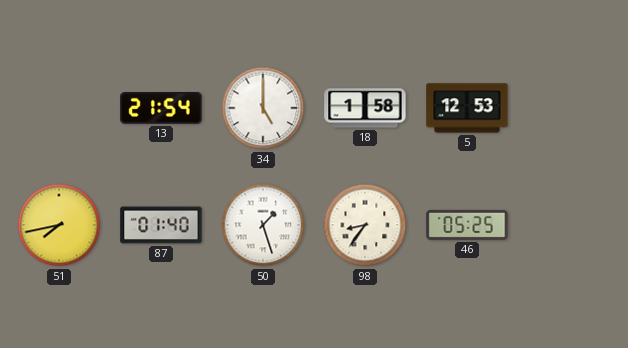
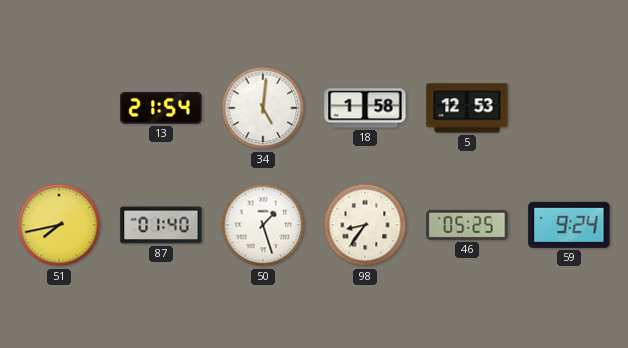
34: 5:00 -> 5:01 (263, 108)
59: none -> 9:24 (569, 225)
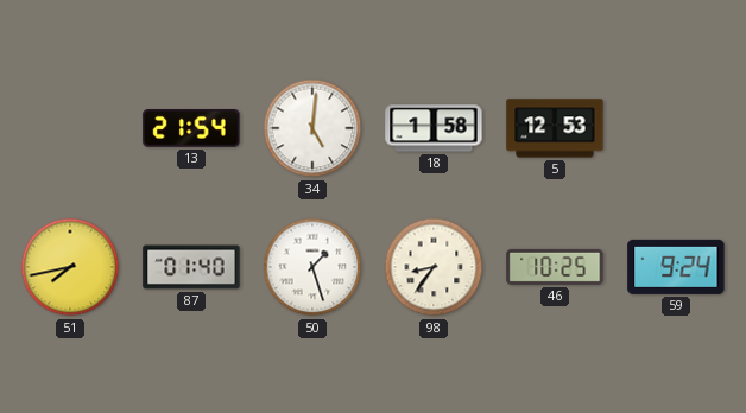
46: 05:25 -> 10:25 (555, 267)
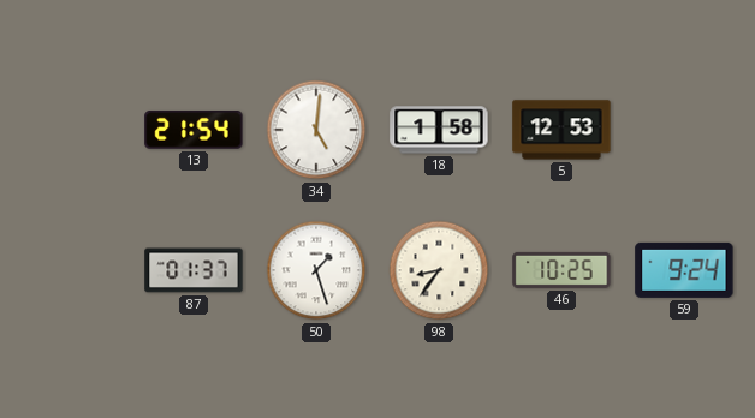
51: 7:43 -> none (70, 267)
87: 01:40 -> 01:37 (194, 270)
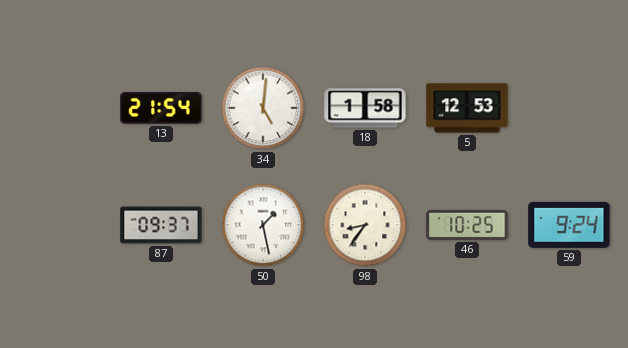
87: 01:37 -> 09:37 (161, 225)
50: 1:27 -> 1:28 (263, 225)
